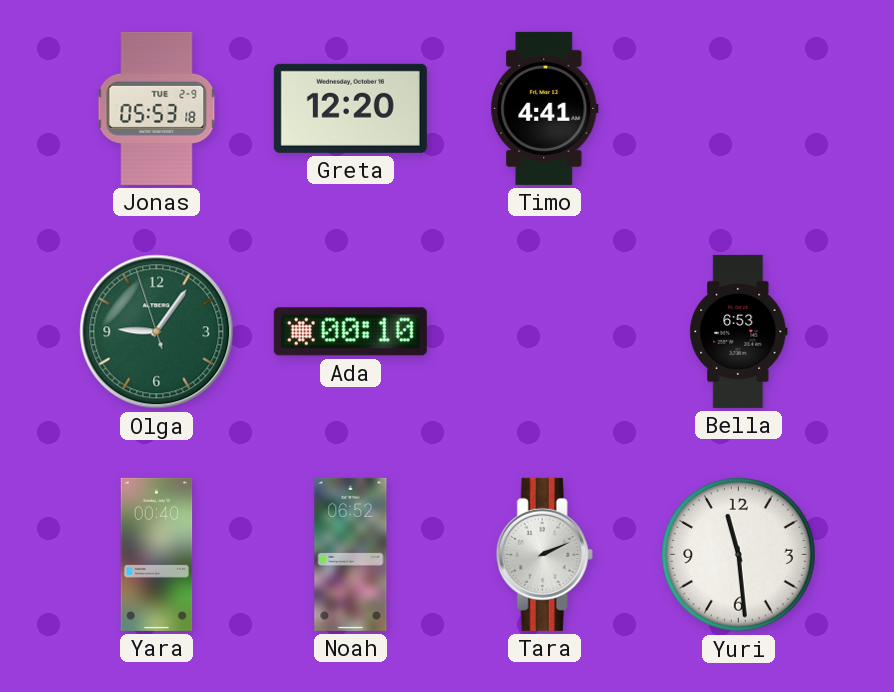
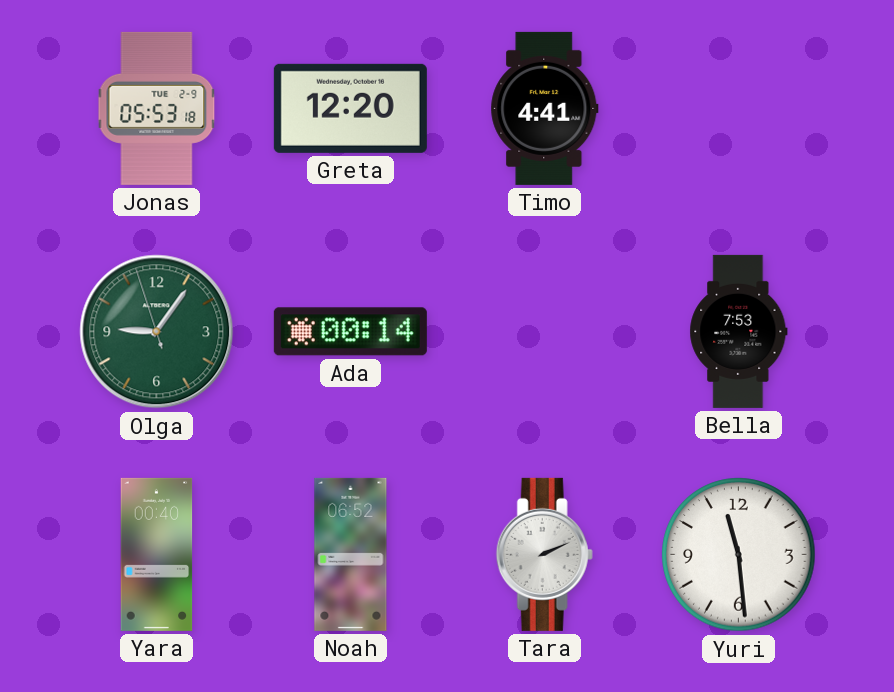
Ada: 00:10 -> 00:14 (350, 332)
Bella: 6:53 -> 7:53 (739, 331)
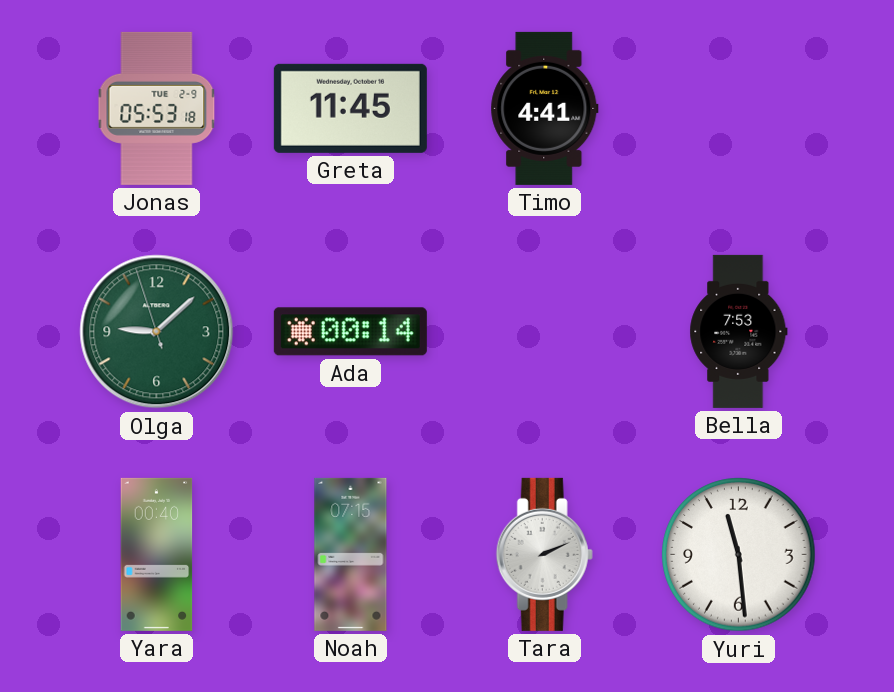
Greta: 12:20 -> 11:45 (350, 108)
Olga: 9:05 -> 9:07 (157, 332)
Noah: 06:52 -> 07:15 (351, 554)
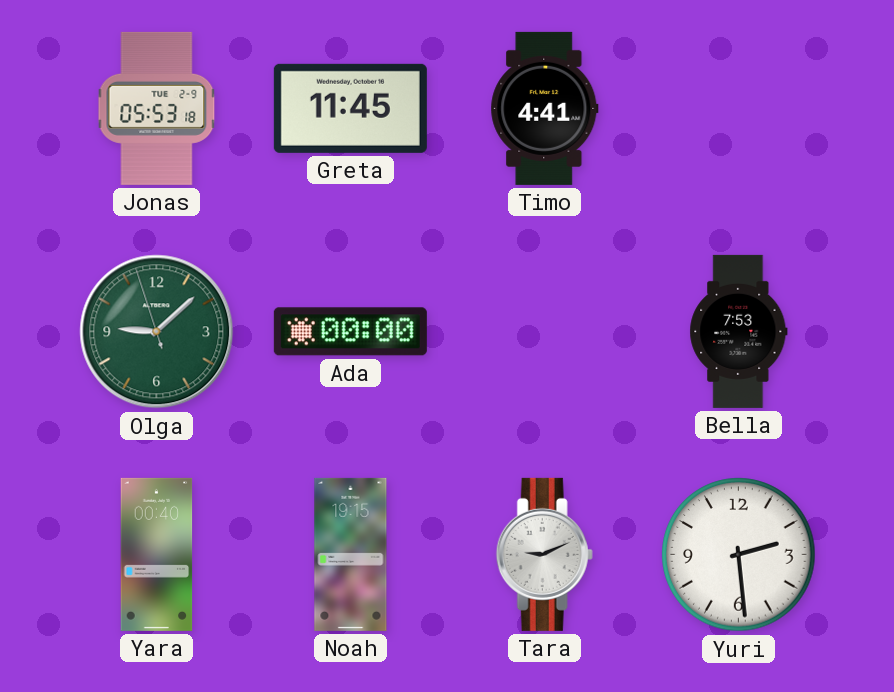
Ada: 00:14 -> 00:00 (350, 332)
Noah: 07:15 -> 19:15 (351, 554)
Tara: 2:11 -> 9:11 (544, 554)
Yuri: 11:29 -> 2:29 (739, 555)
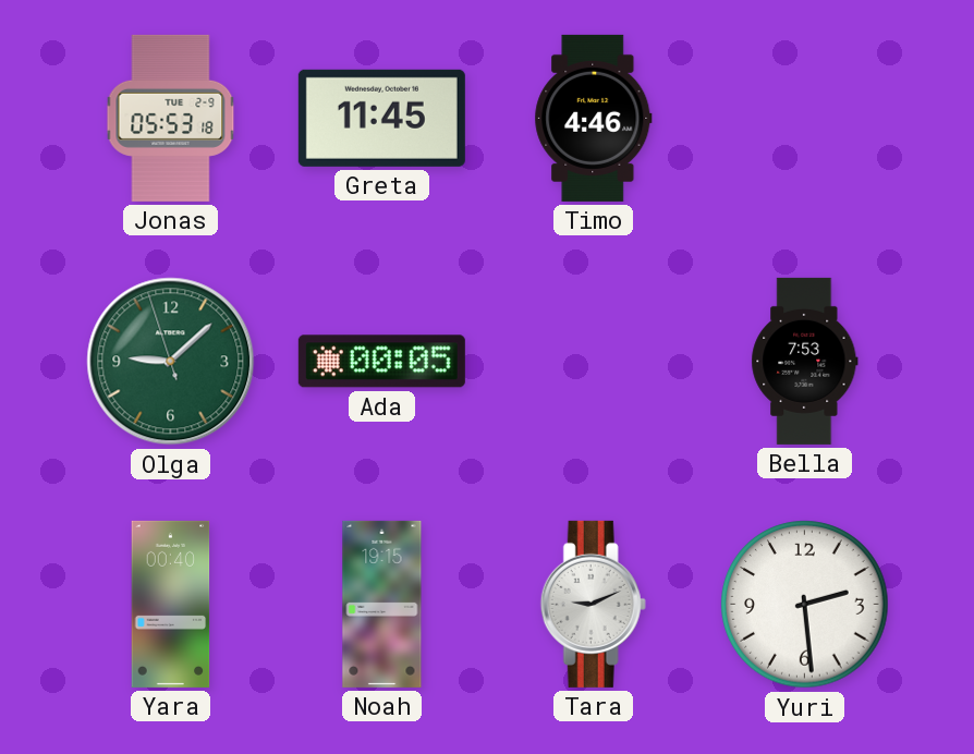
Timo: 4:41 -> 4:46 (594, 118)
Ada: 00:00 -> 00:05 (381, 362)
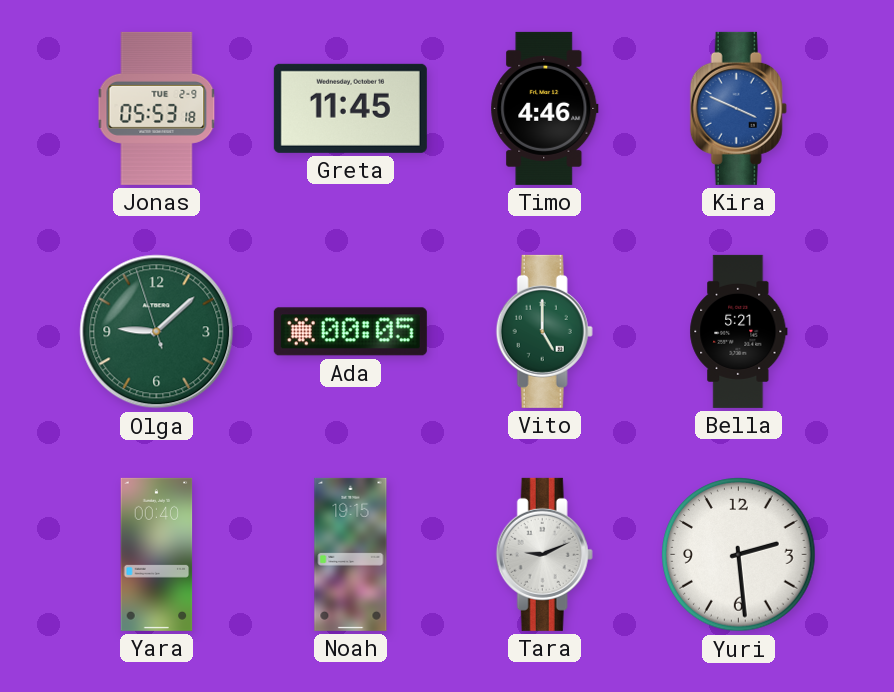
Kira: none -> 3:49 (738, 108)
Vito: none -> 5:00 (544, 331)
Bella: 7:53 -> 5:21 (739, 331)
